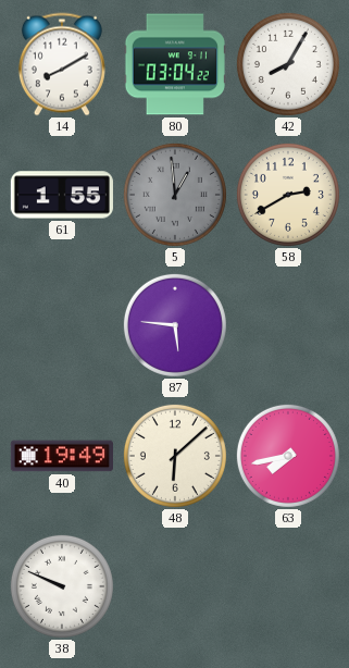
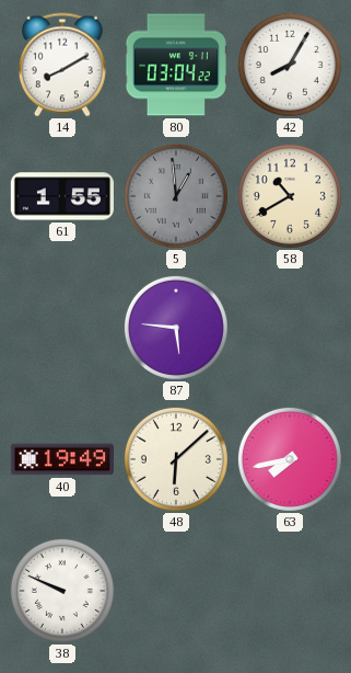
58: 2:40 -> 10:40 (290, 196)
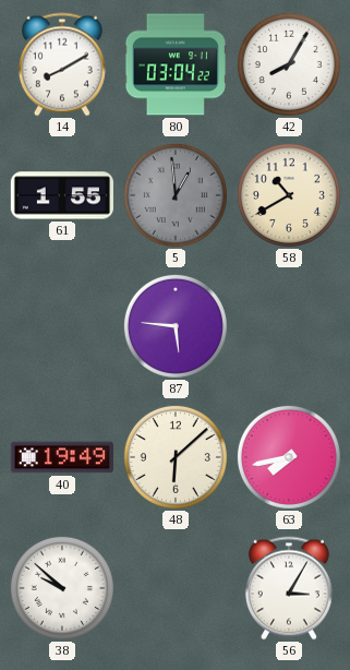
38: 9:49 -> 9:52 (62, 588)
56: none -> 3:05 (289, 588)
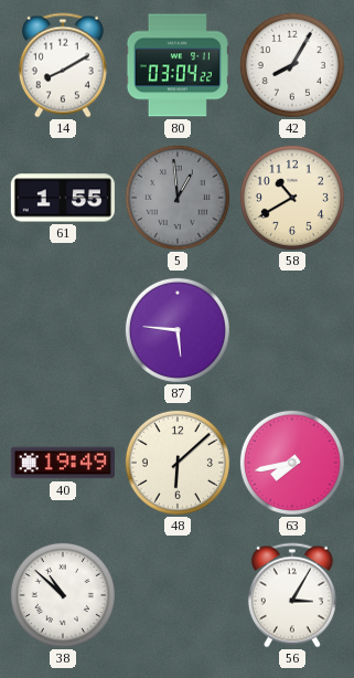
38: 9:52 -> 10:52 (63, 595)
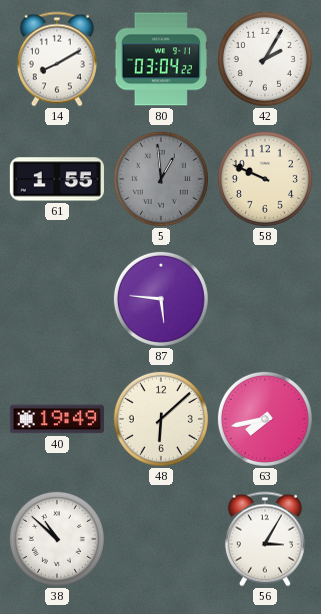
42: 8:05 -> 2:05 (265, 59)
58: 10:40 -> 9:49 (265, 179)
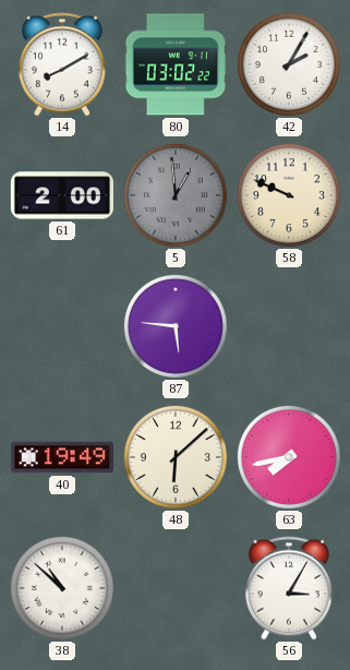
80: 03:04 -> 03:02 (176, 64)
61: 1:55 -> 2:00 (62, 195)
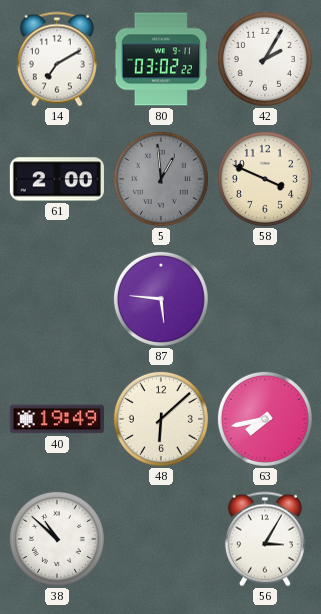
14: 8:10 -> 7:10 (57, 59)
58: 9:49 -> 3:49 (265, 179)
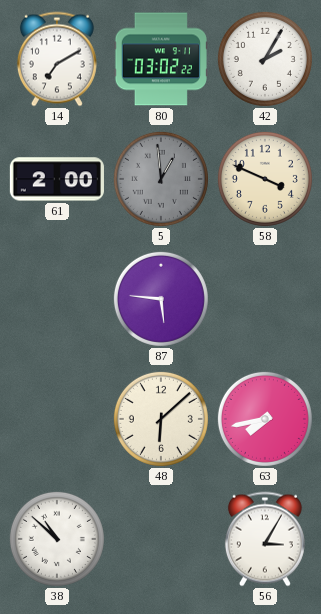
40: 19:49 -> none (57, 419)
